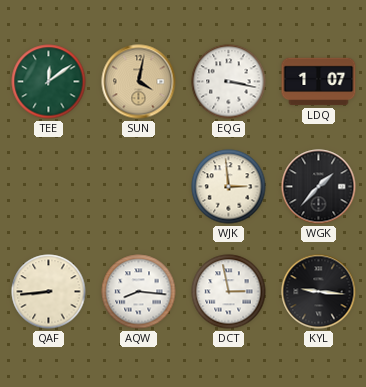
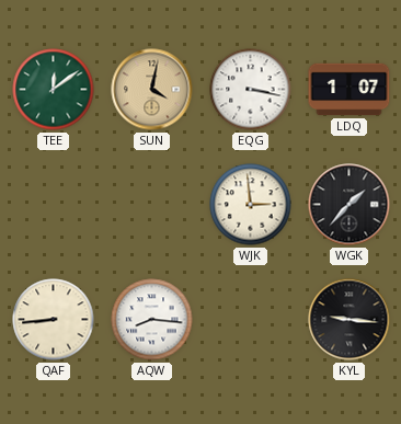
DCT: 2:58 -> none (229, 292)
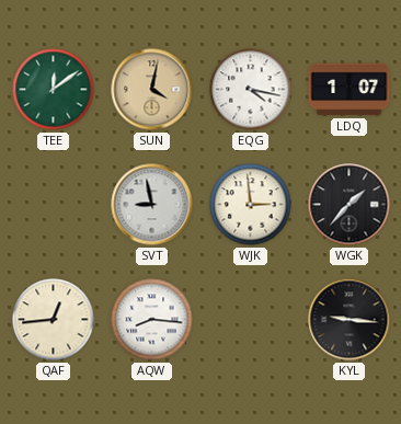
EQG: 3:17 -> 4:17 (251, 90)
SVT: none -> 8:58 (152, 205)
QAF: 8:44 -> 12:44 (54, 320)
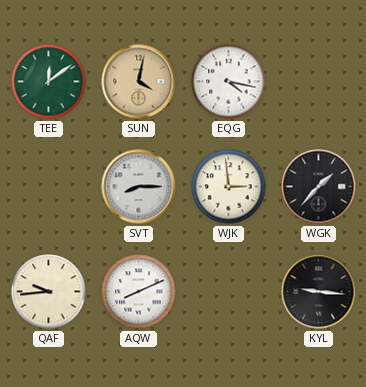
LDQ: 1:07 -> none (350, 90)
SVT: 8:58 -> 8:15 (139, 187)
QAF: 12:44 -> 9:44 (49, 292)
AQW: 8:16 -> 8:11 (139, 292)
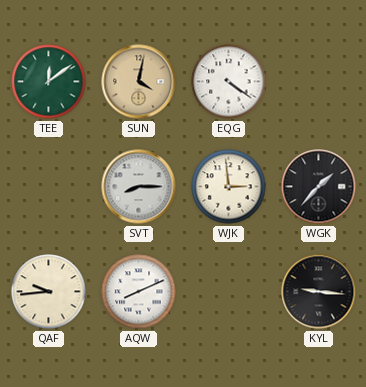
EQG: 4:17 -> 4:21 (229, 82)
